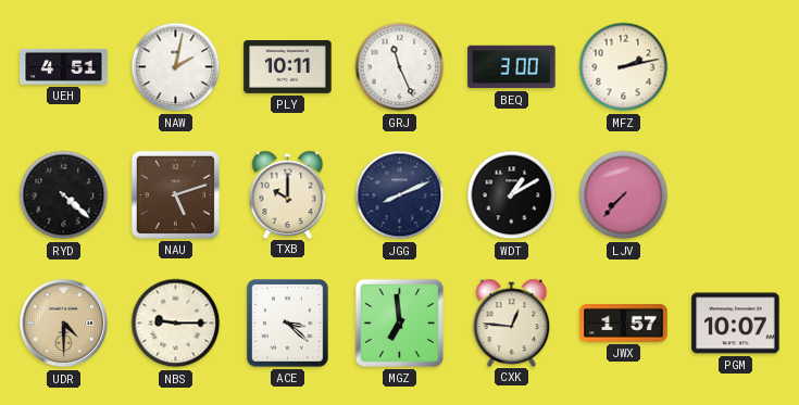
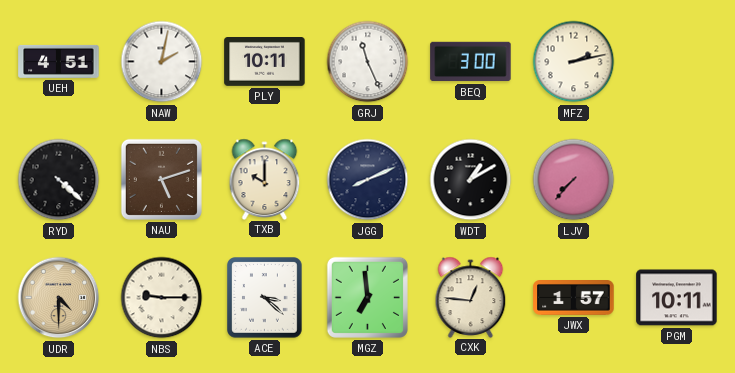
PGM: 10:07 -> 10:11 (677, 298)
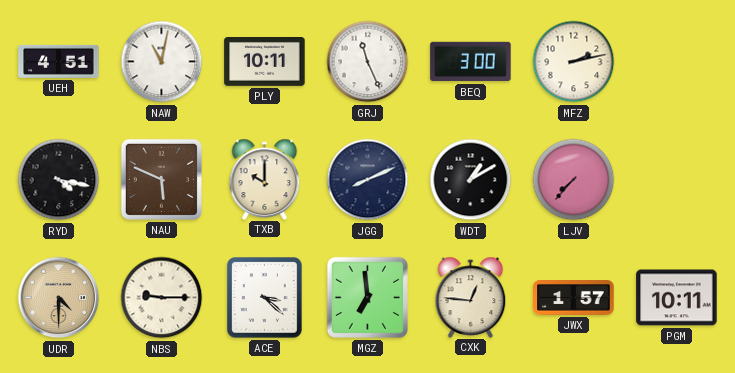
NAW: 2:02 -> 11:02 (162, 62)
RYD: 4:22 -> 4:17 (59, 180)
NAU: 5:12 -> 5:49 (161, 179)
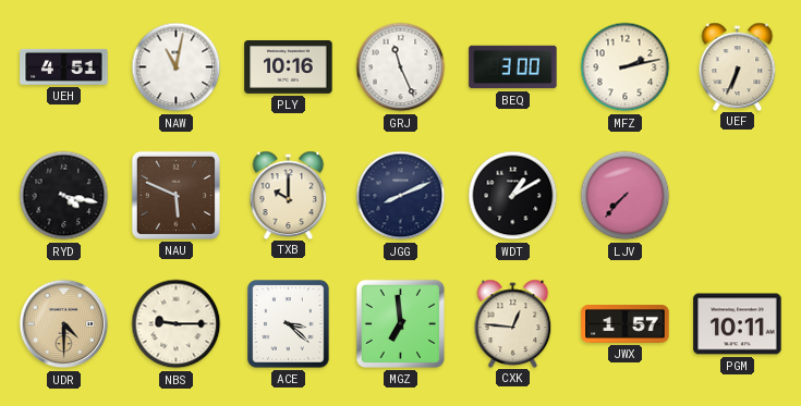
PLY: 10:11 -> 10:16 (289, 67)
UEF: none -> 6:34 (738, 66)
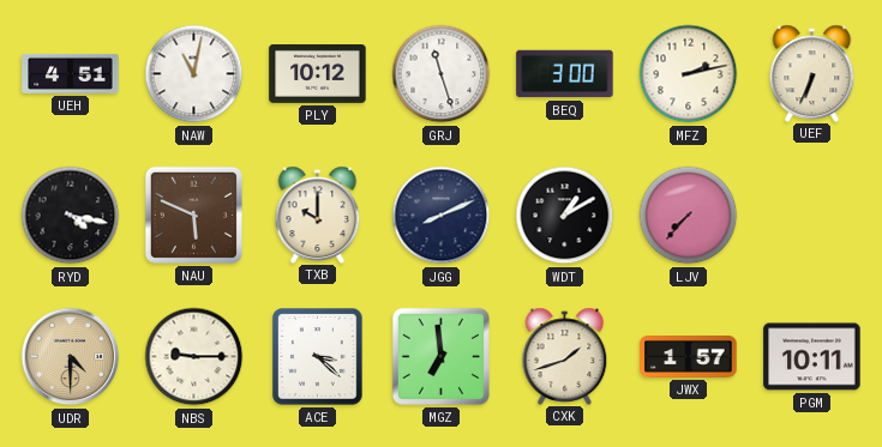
PLY: 10:16 -> 10:12 (318, 74)
GRJ: 11:26 -> 11:27 (442, 74)
CXK: 12:46 -> 1:42 (565, 356)
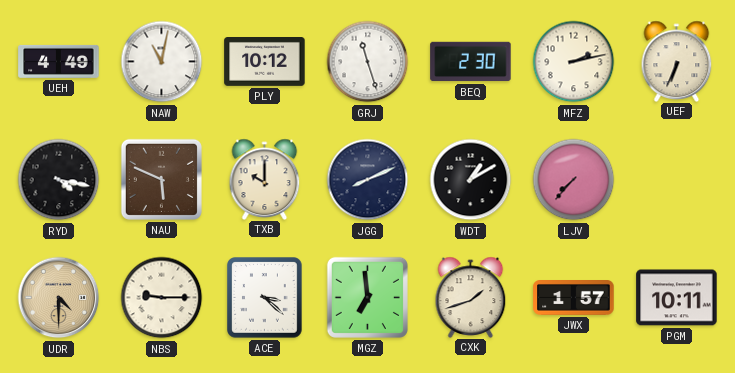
UEH: 4:51 -> 4:49 (59, 61)
BEQ: 3:00 -> 2:30 (471, 62)
